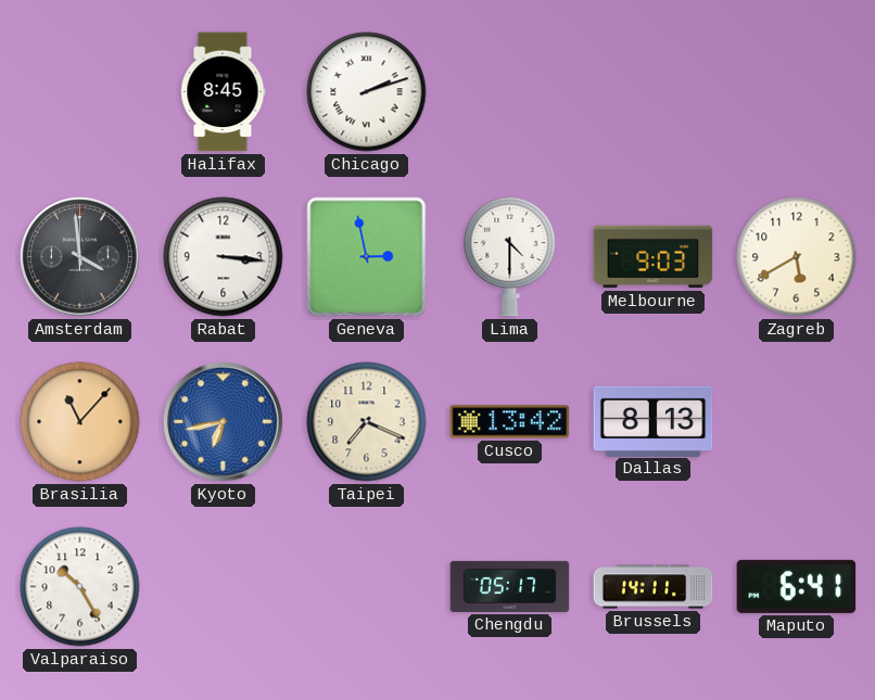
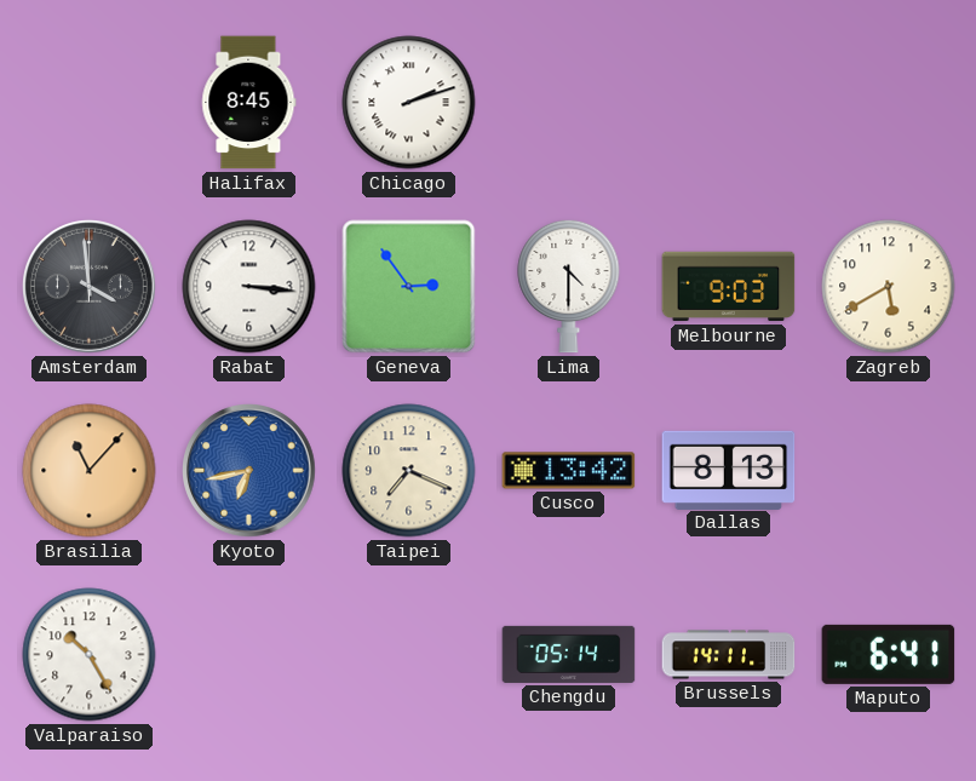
Geneva: 2:58 -> 2:54 (409, 287)
Chengdu: 05:17 -> 05:14 (569, 654)
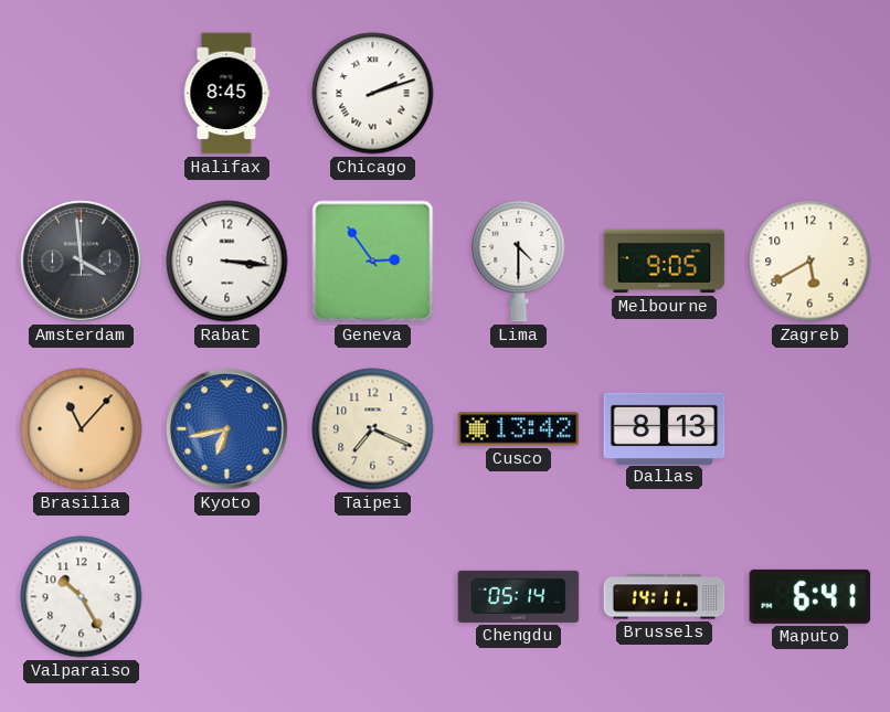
Melbourne: 9:03 -> 9:05 (665, 262)
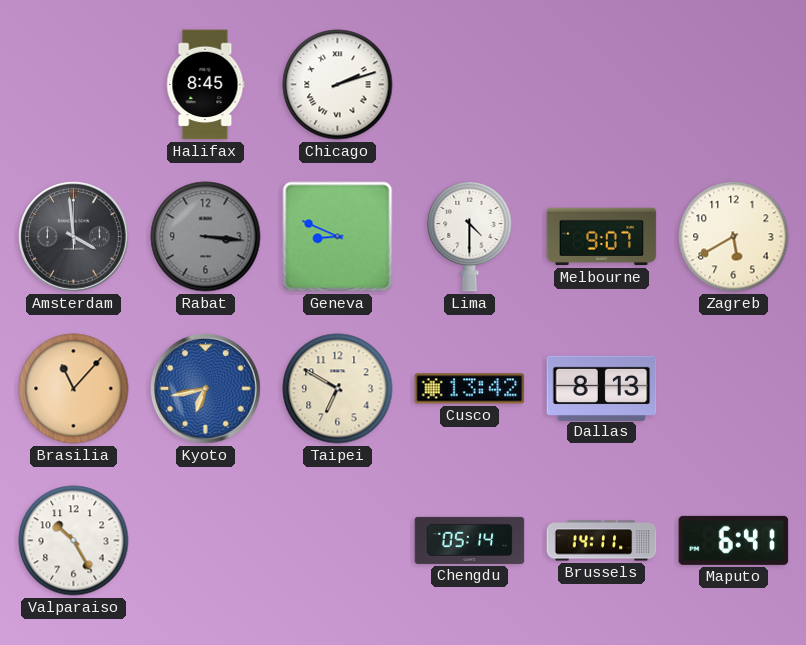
Rabat dial: white -> grey (206, 237)
Geneva: 2:54 -> 8:49 (338, 237)
Melbourne: 9:05 -> 9:07 (602, 237)
Taipei: 7:19 -> 6:50 (338, 389)
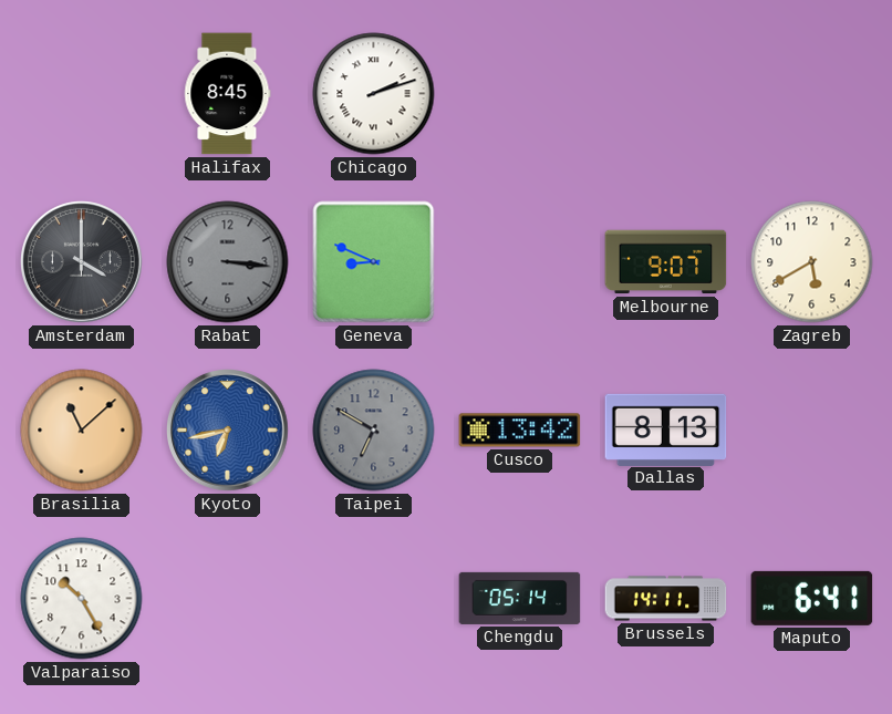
Amsterdam: 3:59 -> 4:00 (82, 262)
Lima: 4:30 -> none (470, 236)
Brasilia: 11:07 -> 11:08 (82, 431)
Taipei dial: cream -> grey (374, 431)
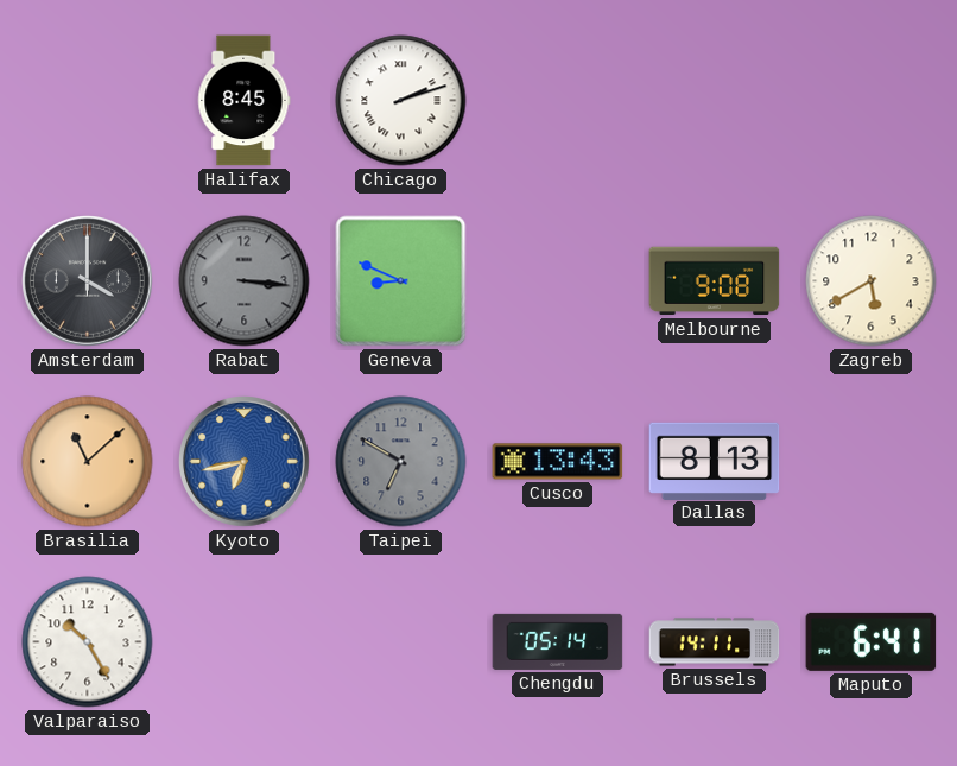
Melbourne: 9:07 -> 9:08 (715, 281)
Cusco: 13:42 -> 13:43 (558, 462)
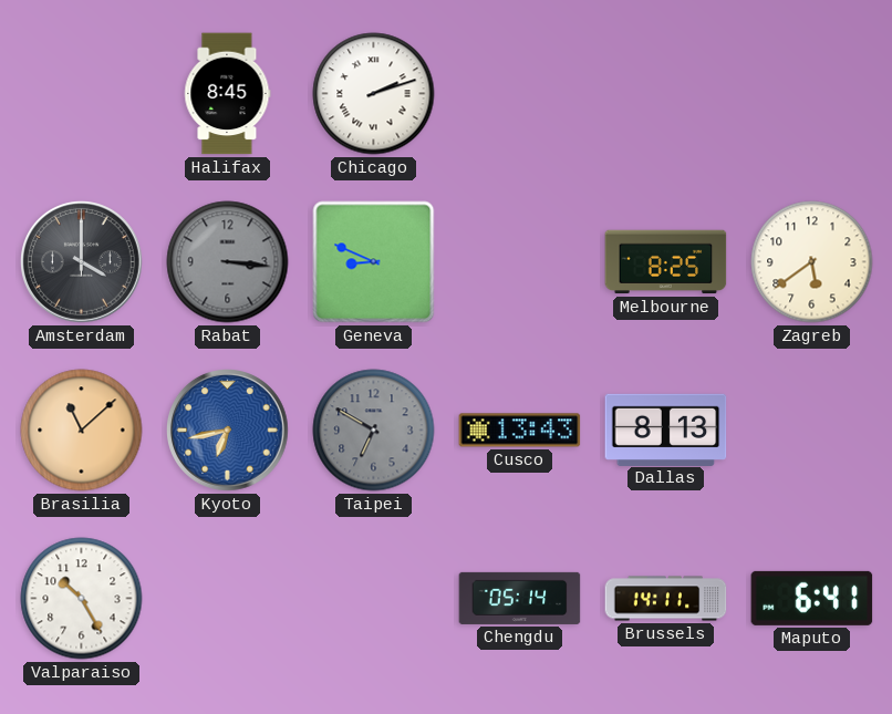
Melbourne: 9:08 -> 8:25 (666, 262)
Zagreb: 5:40 -> 5:39 (812, 262)
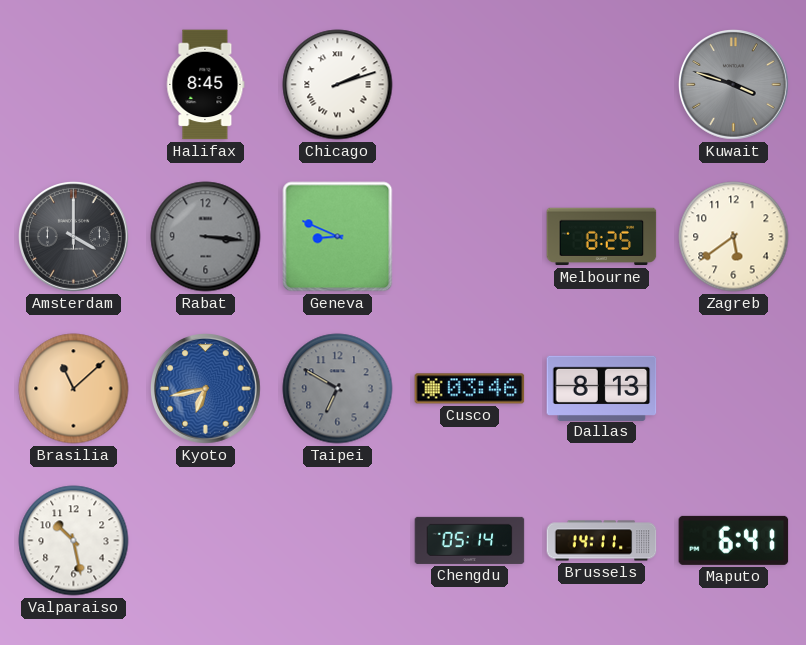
Kuwait: none -> 3:48 (734, 85)
Cusco: 13:43 -> 03:46 (470, 389)
Valparaiso: 10:25 -> 10:28 (74, 541)
